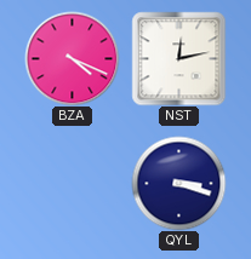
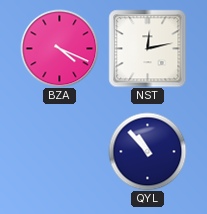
QYL: 3:18 -> 10:53 (147, 151)
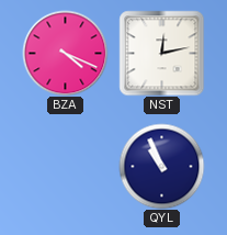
QYL: 10:53 -> 10:56 (161, 166)
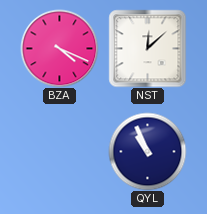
NST: 12:13 -> 12:08 (147, 48)
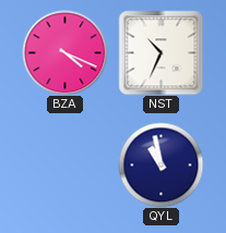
NST: 12:08 -> 10:34 (160, 52)
QYL: 10:56 -> 10:58 (160, 164)
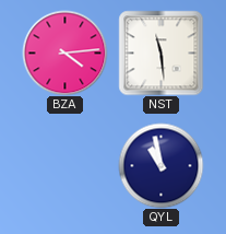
BZA: 4:19 -> 4:14 (64, 52)
NST: 10:34 -> 11:29 (160, 52)
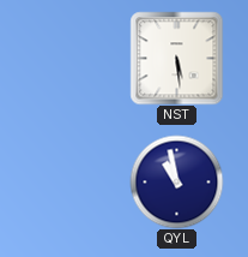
BZA: 4:14 -> none (64, 52)
NST: 11:29 -> 5:29 (176, 58)
